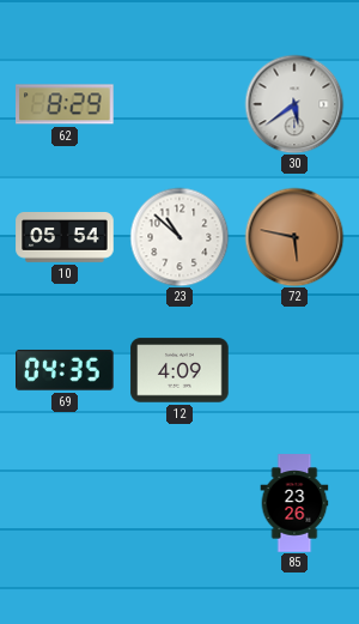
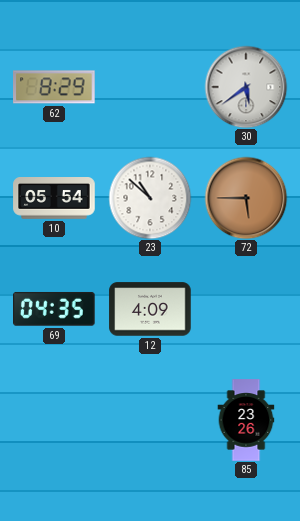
72: 5:47 -> 5:45 (246, 198)
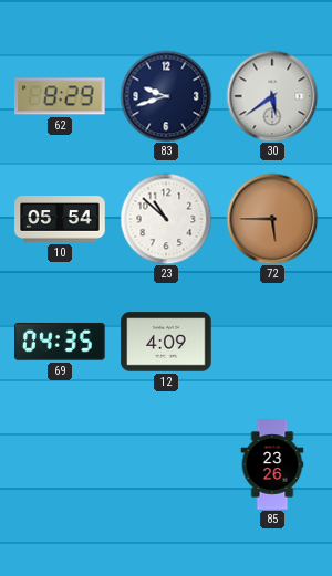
83: none -> 9:42 (166, 96)
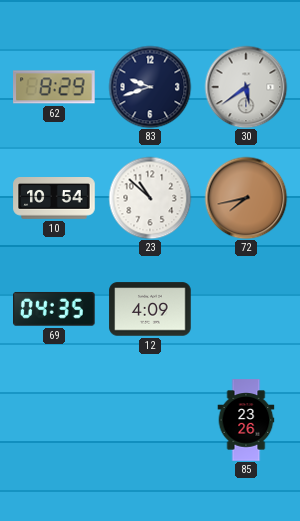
10: 05:54 -> 10:54 (54, 199)
72: 5:45 -> 7:43 (246, 198)
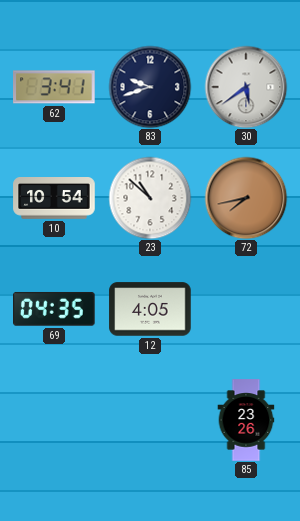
62: 8:29 -> 3:41 (55, 87)
12: 4:09 -> 4:05 (150, 309)
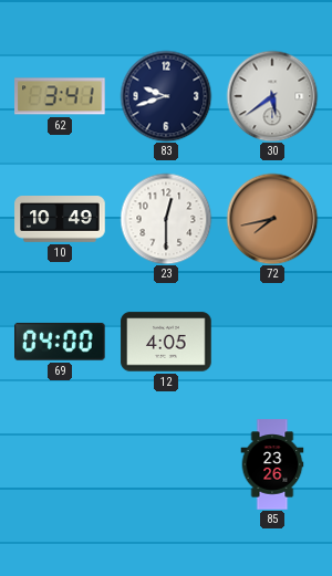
10: 10:54 -> 10:49 (60, 220)
23: 10:52 -> 12:30 (166, 219)
69: 04:35 -> 04:00 (61, 342)
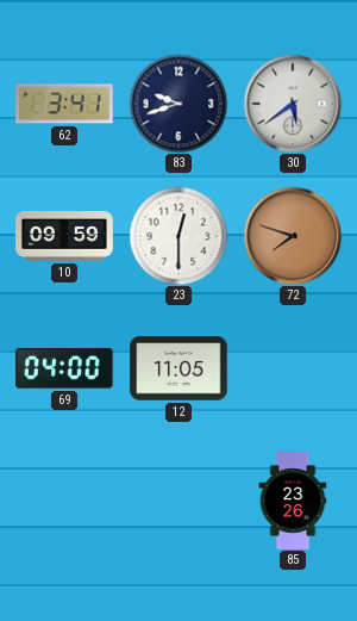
10: 10:49 -> 09:59 (64, 237)
72: 7:43 -> 7:48 (293, 236)
12: 4:05 -> 11:05 (178, 368)
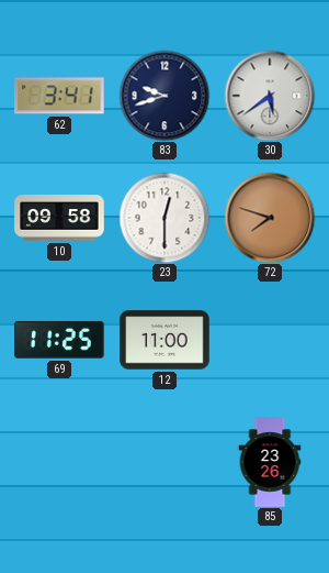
10: 09:59 -> 09:58 (59, 219)
69: 04:00 -> 11:25 (60, 340)
12: 11:05 -> 11:00 (164, 340)
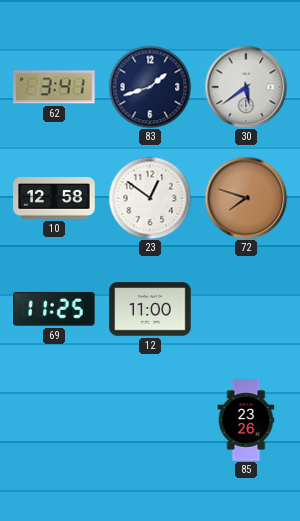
83: 9:42 -> 1:42 (150, 87)
10: 09:58 -> 12:58 (54, 199)
23: 12:30 -> 12:51 (150, 198)
